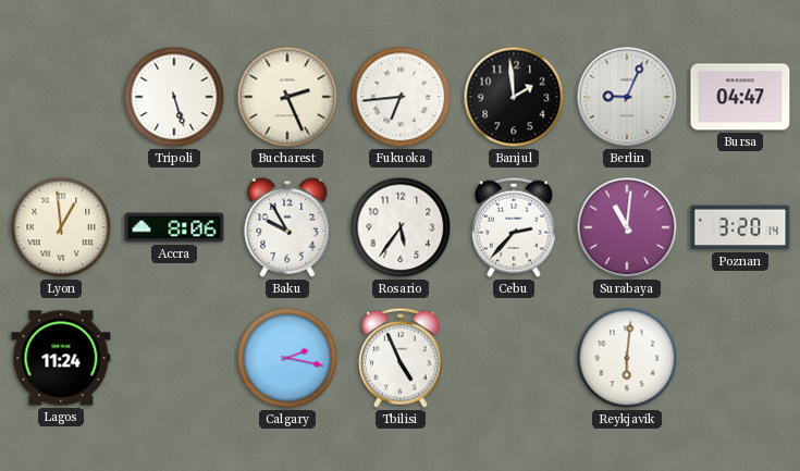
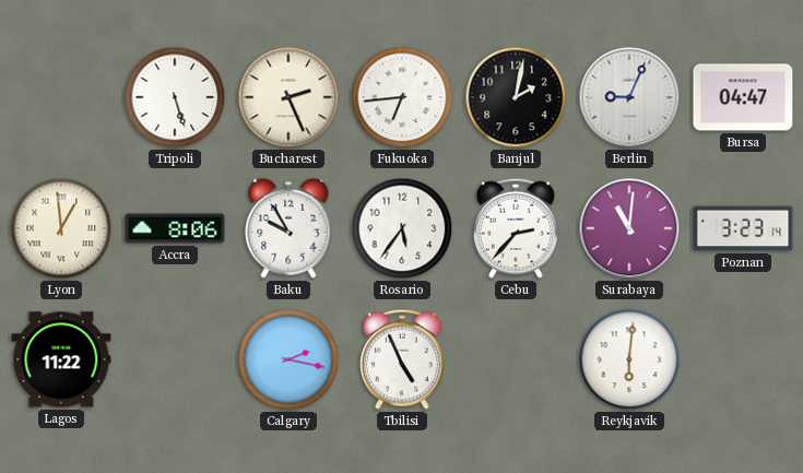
Banjul: 1:59 -> 2:02 (516, 97)
Poznan: 3:20 -> 3:23 (743, 228)
Lagos: 11:24 -> 11:22 (61, 359)
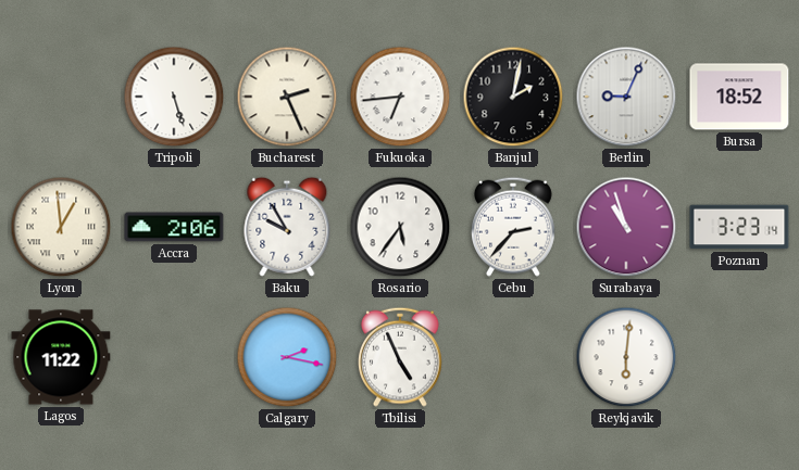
Bursa: 04:47 -> 18:52 (739, 97)
Accra: 8:06 -> 2:06 (174, 227)
Surabaya: 11:01 -> 10:57 (626, 227)
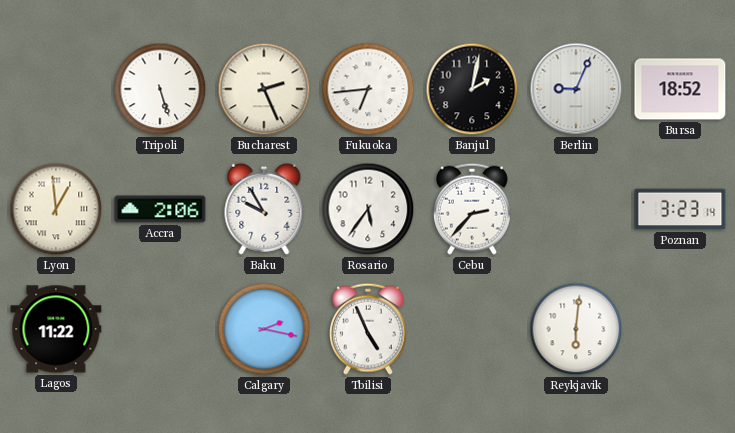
Surabaya: 10:57 -> none (626, 227)
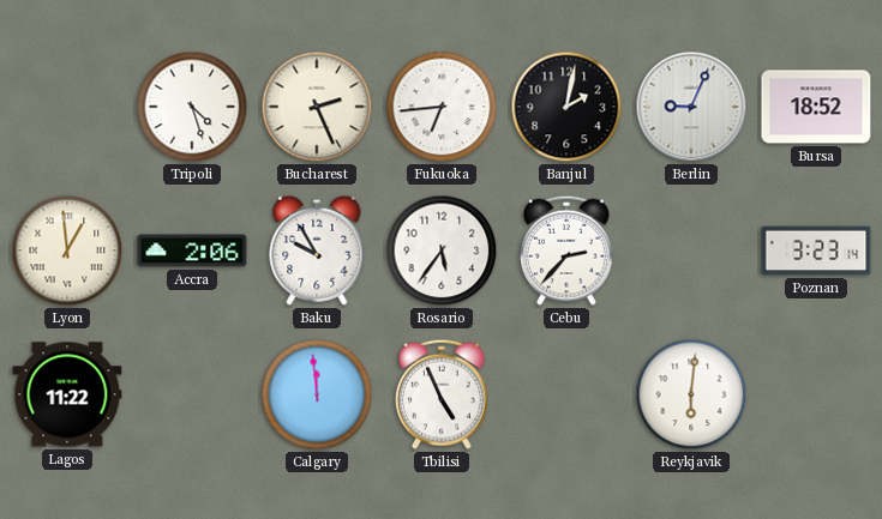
Tripoli: 5:27 -> 4:27 (192, 107)
Calgary: 2:17 -> 11:59 (317, 394)
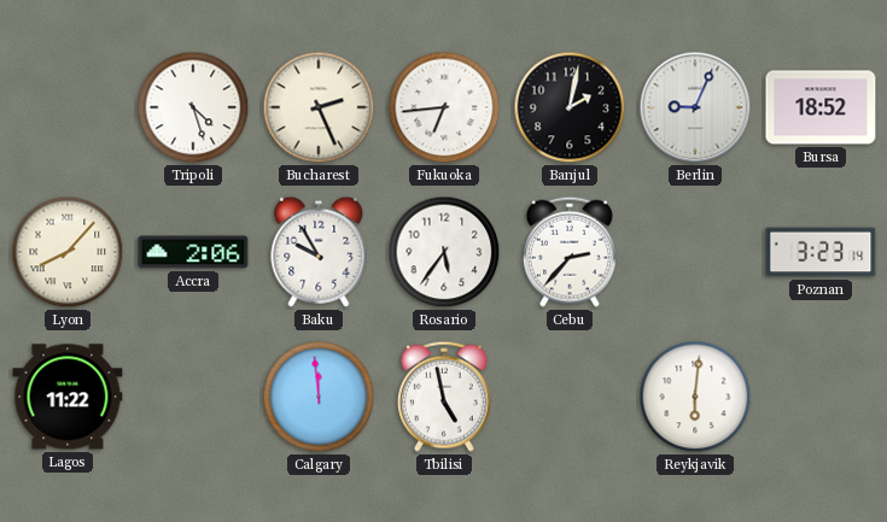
Lyon: 12:59 -> 8:07 (68, 252)
Tbilisi: 4:56 -> 4:58 (444, 397)
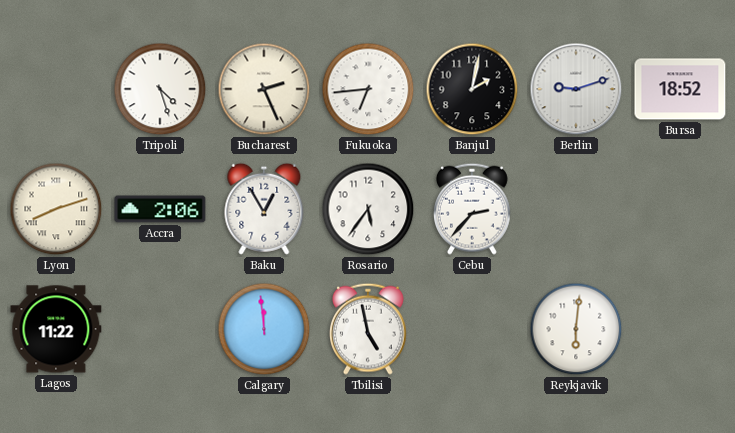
Berlin: 9:04 -> 9:12 (576, 89)
Lyon: 8:07 -> 8:12 (56, 209)
Baku: 9:55 -> 12:55 (264, 209)
Poznan: 3:23 -> none (821, 252)
